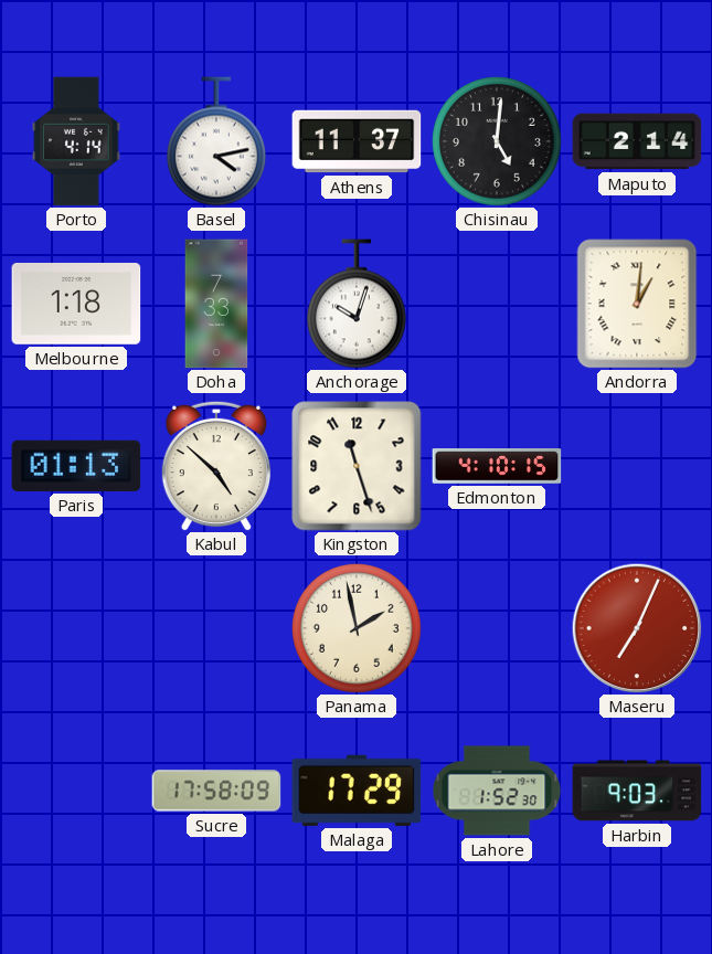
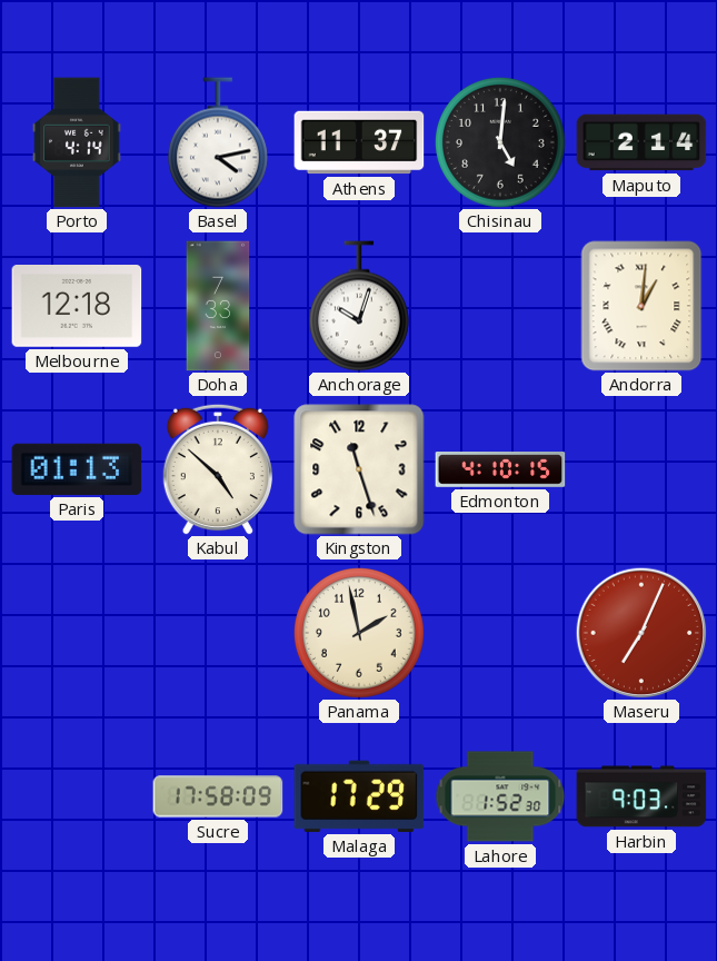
Melbourne: 1:18 -> 12:18 (77, 307)
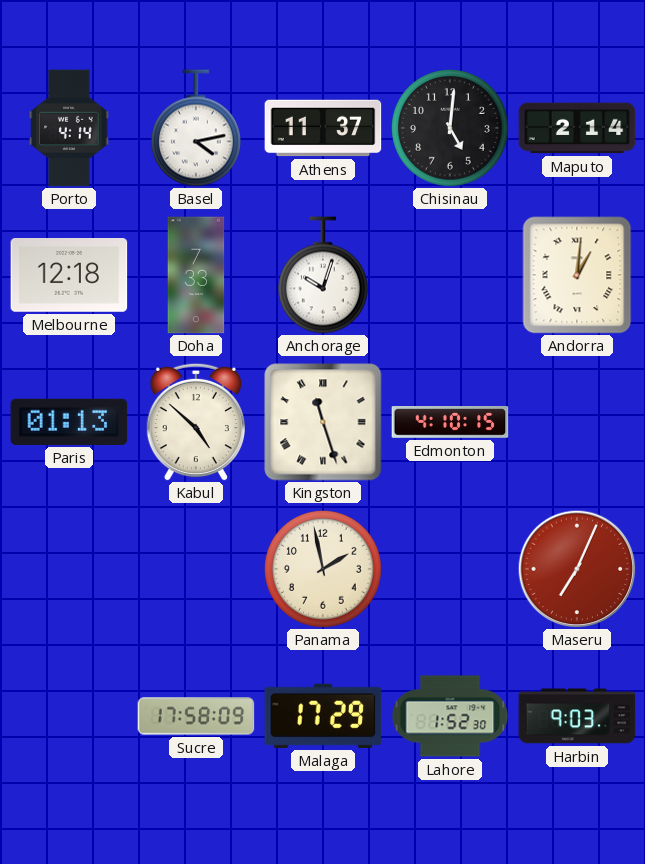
Kingston numerals: Arabic -> Roman (323, 422)
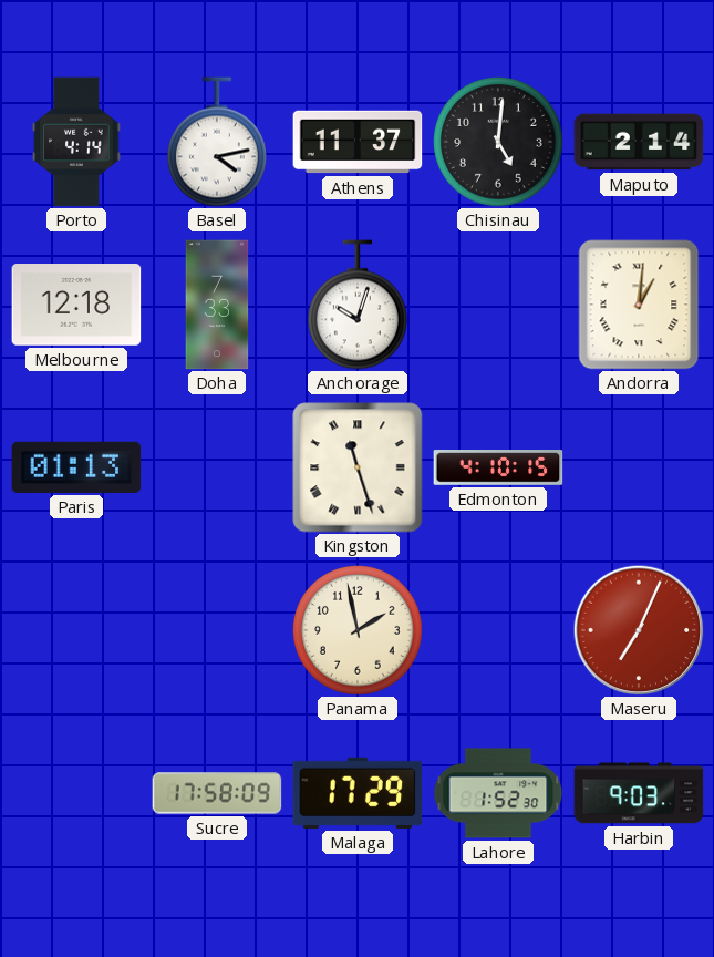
Kabul: 4:52 -> none (196, 422)
